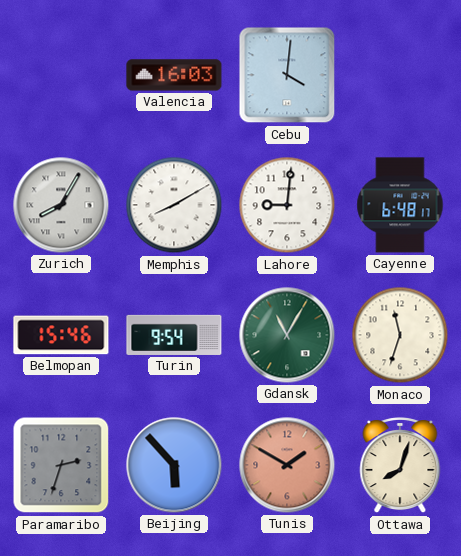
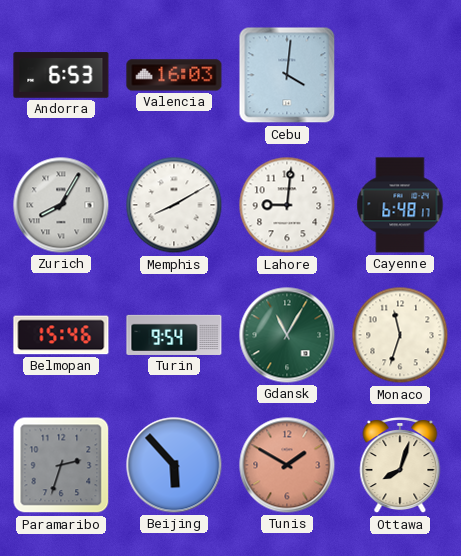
Andorra: none -> 6:53 (61, 75)
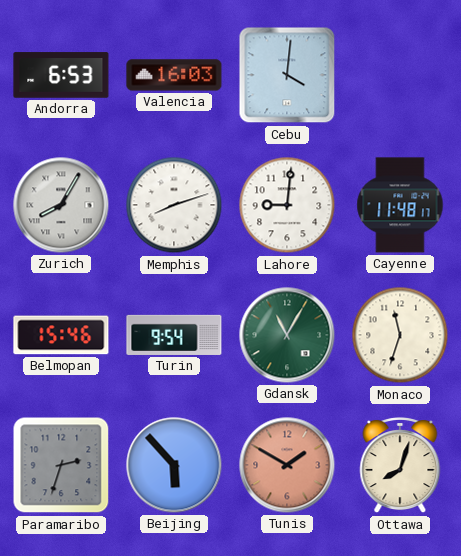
Memphis: 8:10 -> 8:12 (174, 205)
Cayenne: 6:48 -> 11:48 (400, 205)
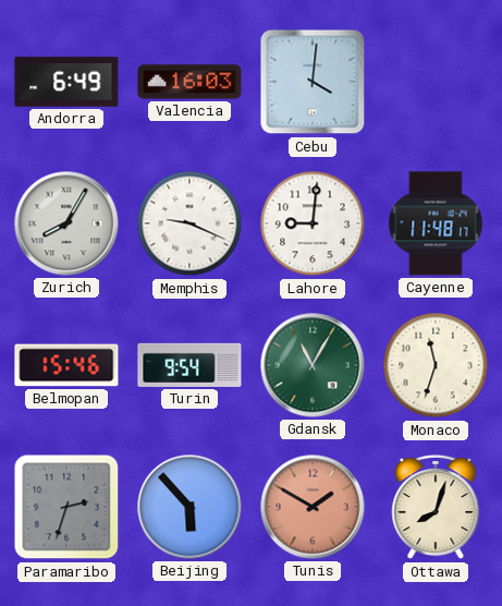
Andorra: 6:53 -> 6:49 (66, 82)
Memphis: 8:12 -> 9:19 (189, 223)
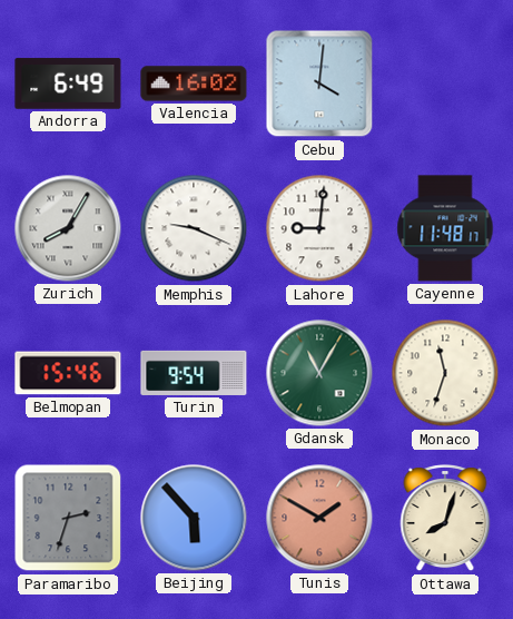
Valencia: 16:03 -> 16:02 (194, 83)
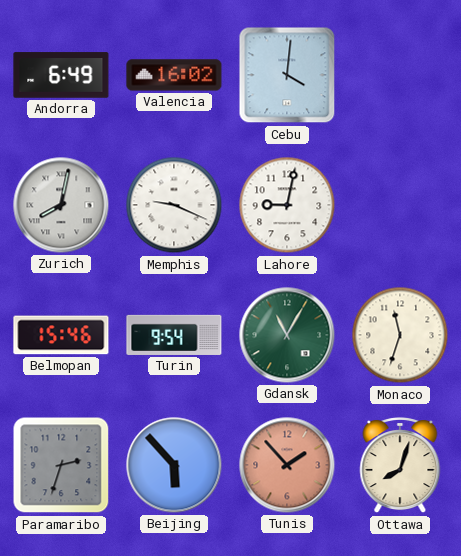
Zurich: 8:05 -> 8:02 (61, 205)
Lahore: 9:01 -> 9:02 (287, 205)
Cayenne: 11:48 -> none (445, 228)
Tunis: 1:50 -> 1:53 (287, 465)
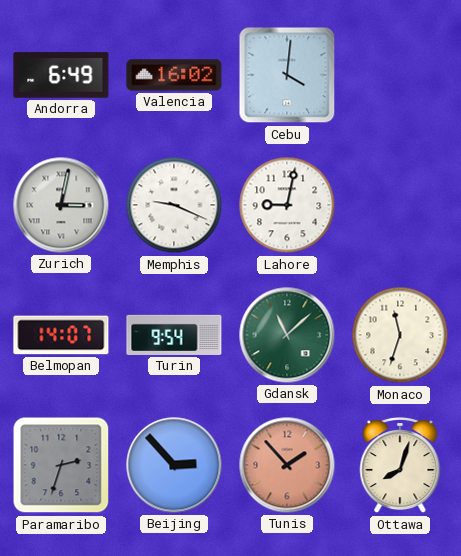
Zurich: 8:02 -> 3:02 (61, 205)
Belmopan: 15:46 -> 14:07 (61, 335)
Gdansk: 11:05 -> 11:08 (287, 335)
Beijing: 5:53 -> 2:53 (174, 465)
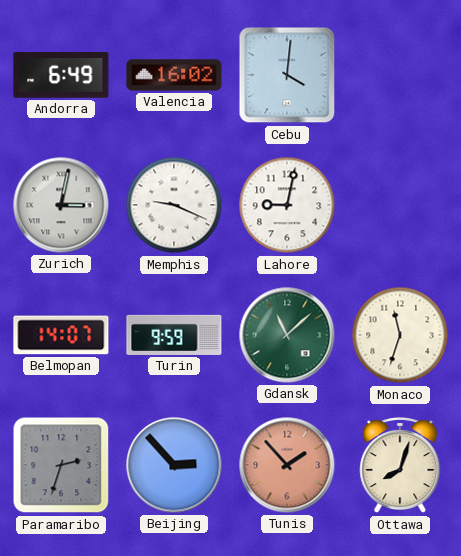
Turin: 9:54 -> 9:59 (174, 335)
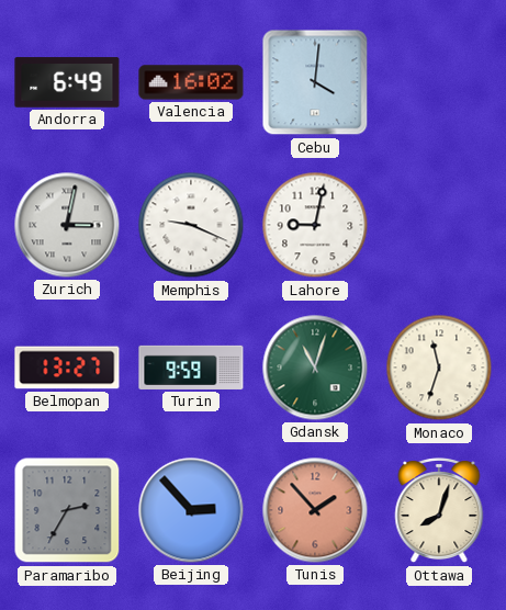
Belmopan: 14:07 -> 13:27 (67, 368)
Gdansk: 11:08 -> 11:03 (315, 368)
Paramaribo: 2:33 -> 2:35 (67, 510)
